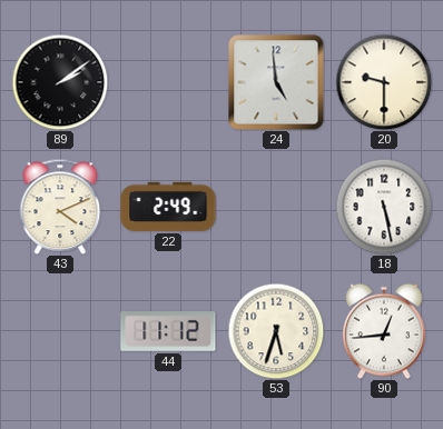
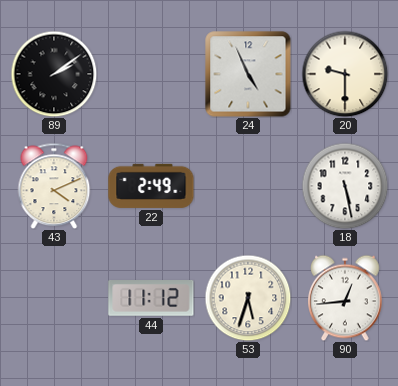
24: 4:59 -> 4:56 (248, 74)
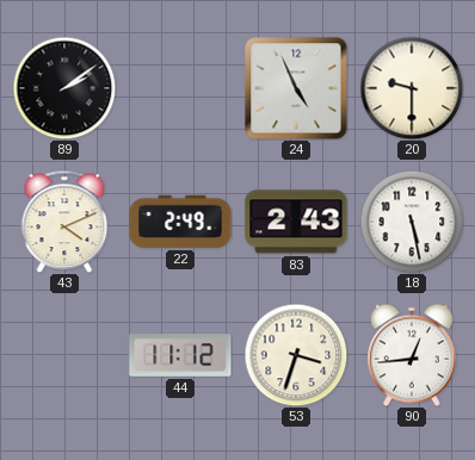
83: none -> 2:43 (296, 222)
53: 5:33 -> 3:33 (296, 355)
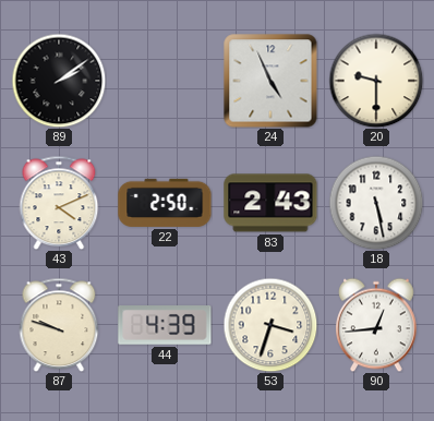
22: 2:49 -> 2:50 (165, 203)
87: none -> 9:48 (59, 325)
44: 11:12 -> 4:39 (165, 326)
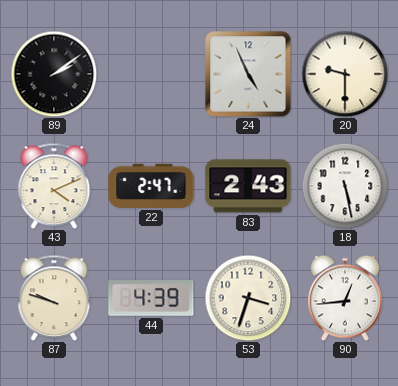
22: 2:50 -> 2:47 (151, 186)
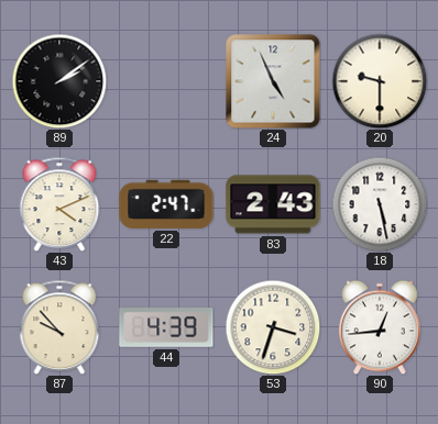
87: 9:48 -> 9:53 (59, 327)
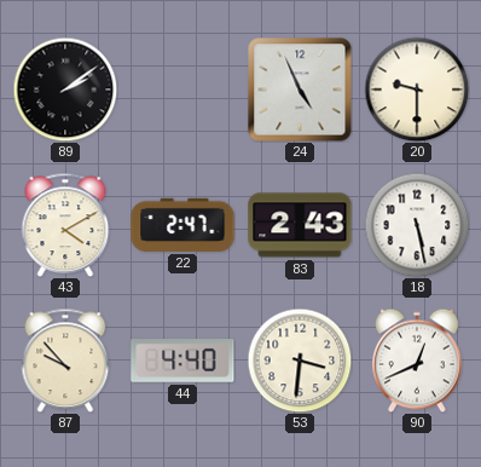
43: 4:11 -> 4:10 (65, 225)
44: 4:39 -> 4:40 (182, 362)
53: 3:33 -> 3:31 (300, 361)
90: 12:44 -> 12:41 (417, 361)
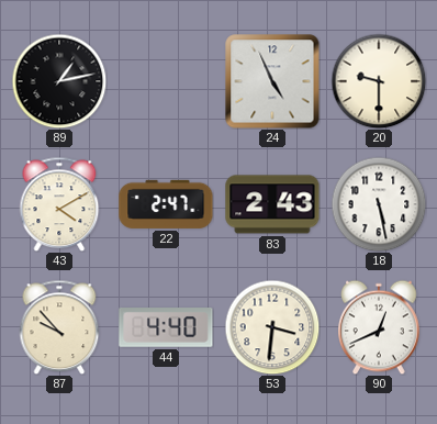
89: 2:09 -> 1:13 (59, 81)
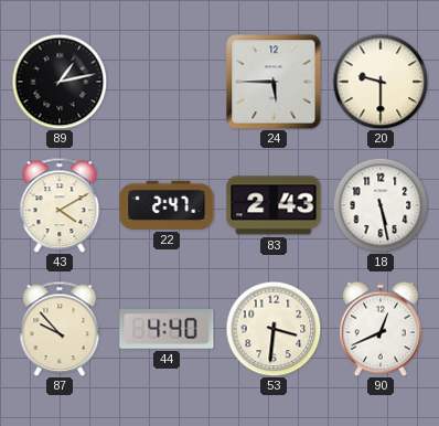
24: 4:56 -> 5:45 (274, 82)
